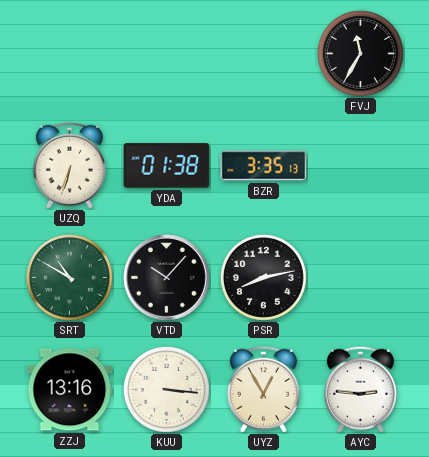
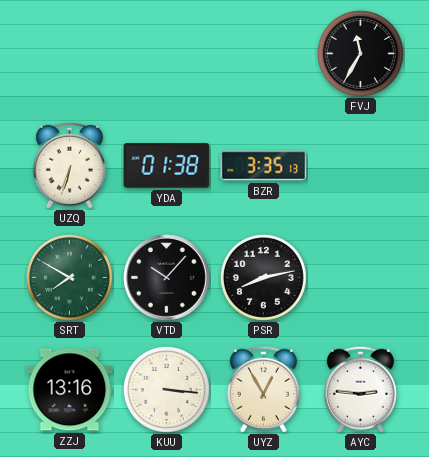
SRT: 10:50 -> 7:50 (69, 277)
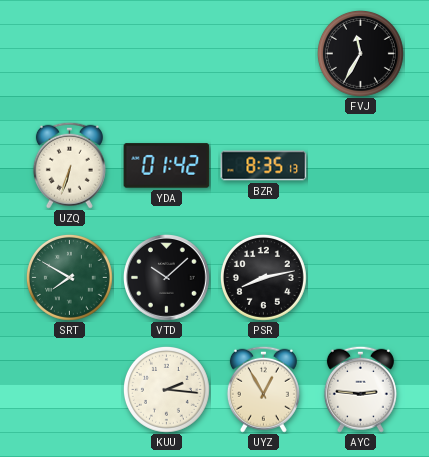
YDA: 01:38 -> 01:42 (167, 166)
BZR: 3:35 -> 8:35 (264, 166)
VTD: 10:07 -> 10:08 (167, 278)
ZZJ: 13:16 -> none (70, 390)
KUU: 3:16 -> 2:16 (166, 389)
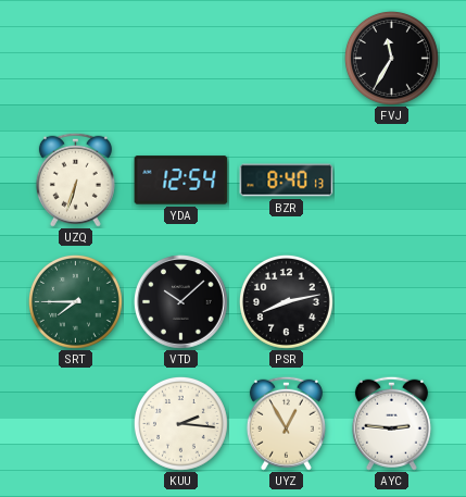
YDA: 01:42 -> 12:54 (181, 181)
BZR: 8:35 -> 8:40 (287, 181)
SRT: 7:50 -> 7:45 (75, 301)
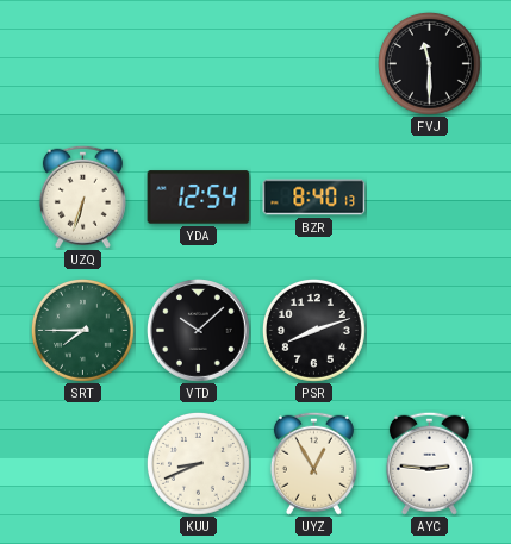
FVJ: 11:35 -> 11:30 (429, 63)
PSR: 8:13 -> 8:12 (313, 330)
KUU: 2:16 -> 8:41 (198, 463)
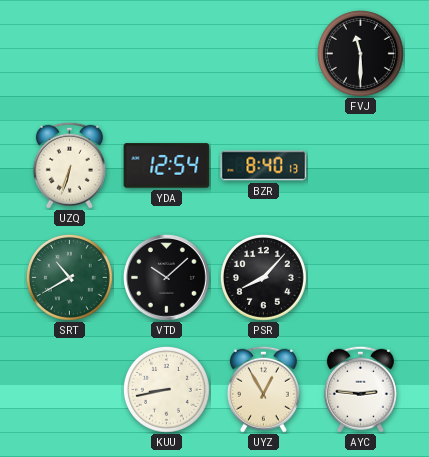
SRT: 7:45 -> 10:40 (69, 277)
PSR: 8:12 -> 8:07 (263, 277)
KUU: 8:41 -> 8:43 (166, 389)
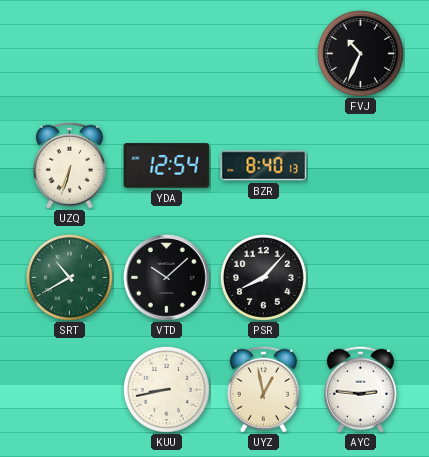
FVJ: 11:30 -> 10:34 (360, 53)
UYZ: 12:55 -> 12:58 (263, 389)
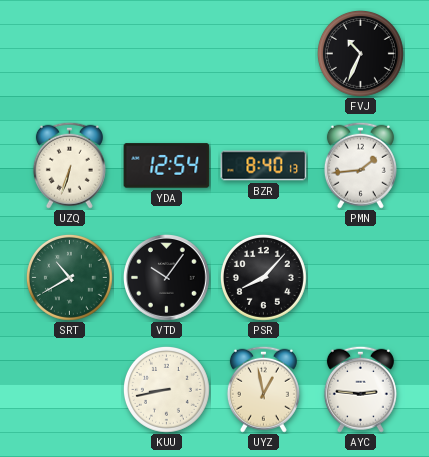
PMN: none -> 1:44 (360, 165)
VTD: 10:08 -> 10:06 (167, 278)
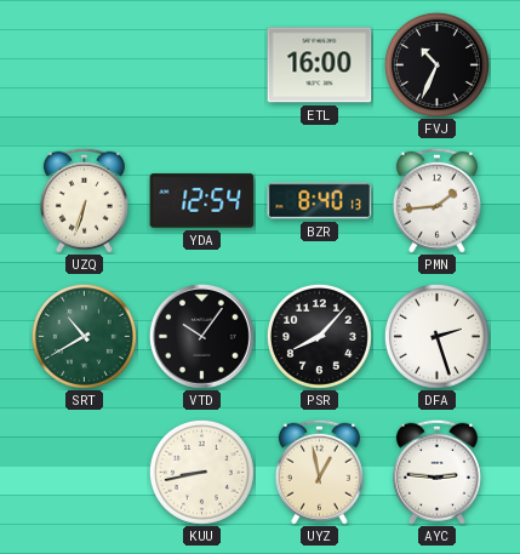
ETL: none -> 16:00 (320, 65)
DFA: none -> 2:27 (436, 336)
